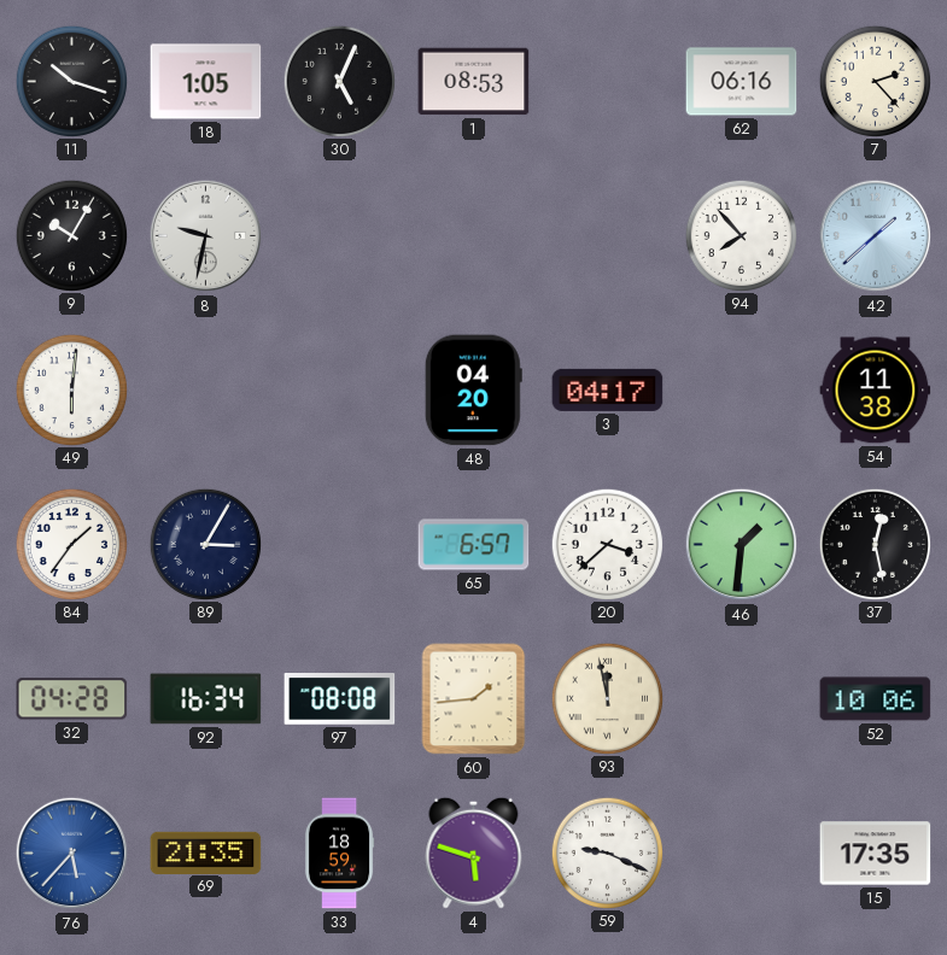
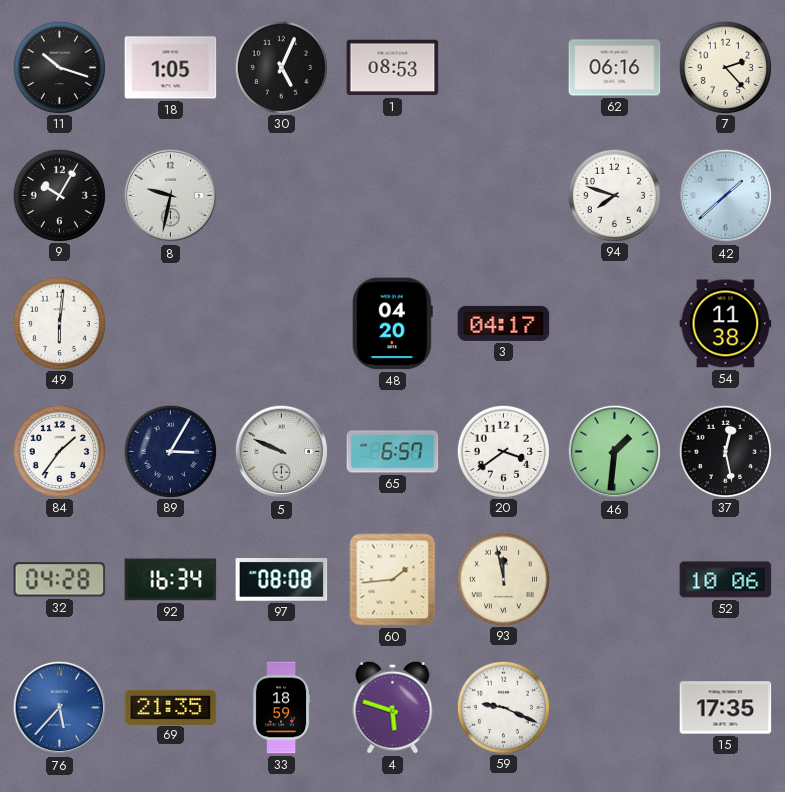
94: 7:53 -> 7:48 (614, 195)
5: none -> 9:49 (282, 452)
20: 3:38 -> 3:39 (503, 451)
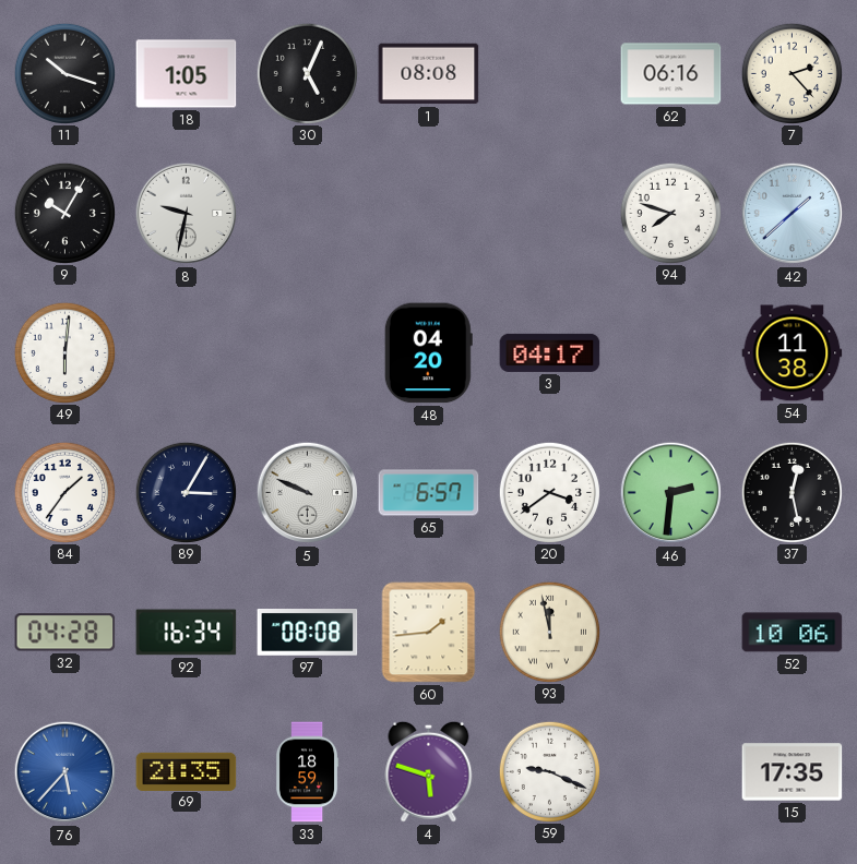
1: 08:53 -> 08:08 (429, 74)
46: 1:31 -> 2:31 (671, 493)
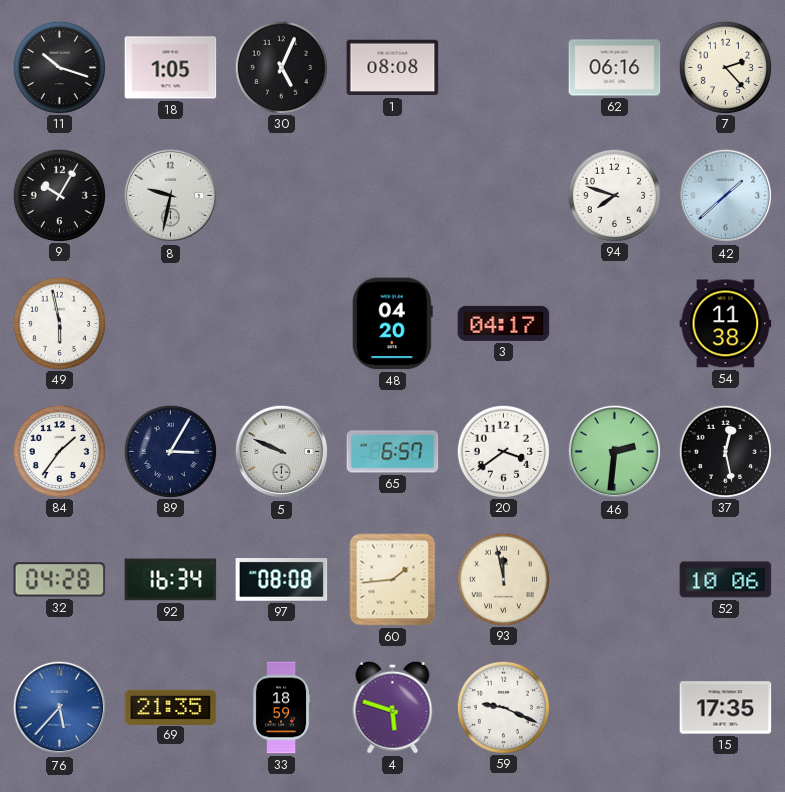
49: 6:01 -> 5:58 (59, 323)
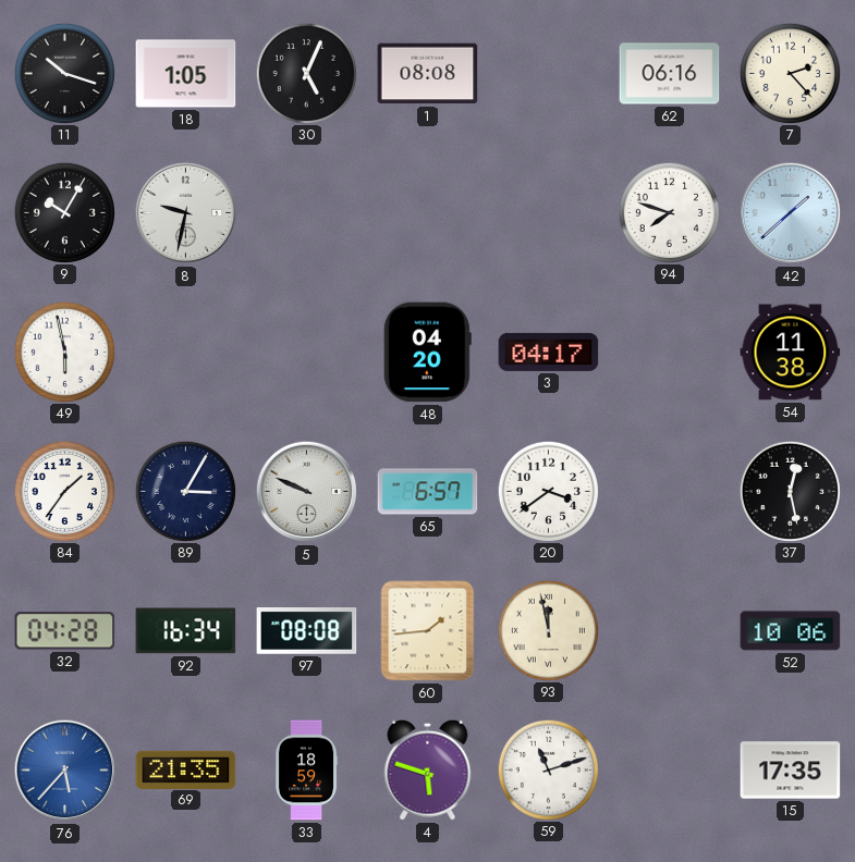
46: 2:31 -> none (615, 452)
59: 9:19 -> 11:12 (548, 769)
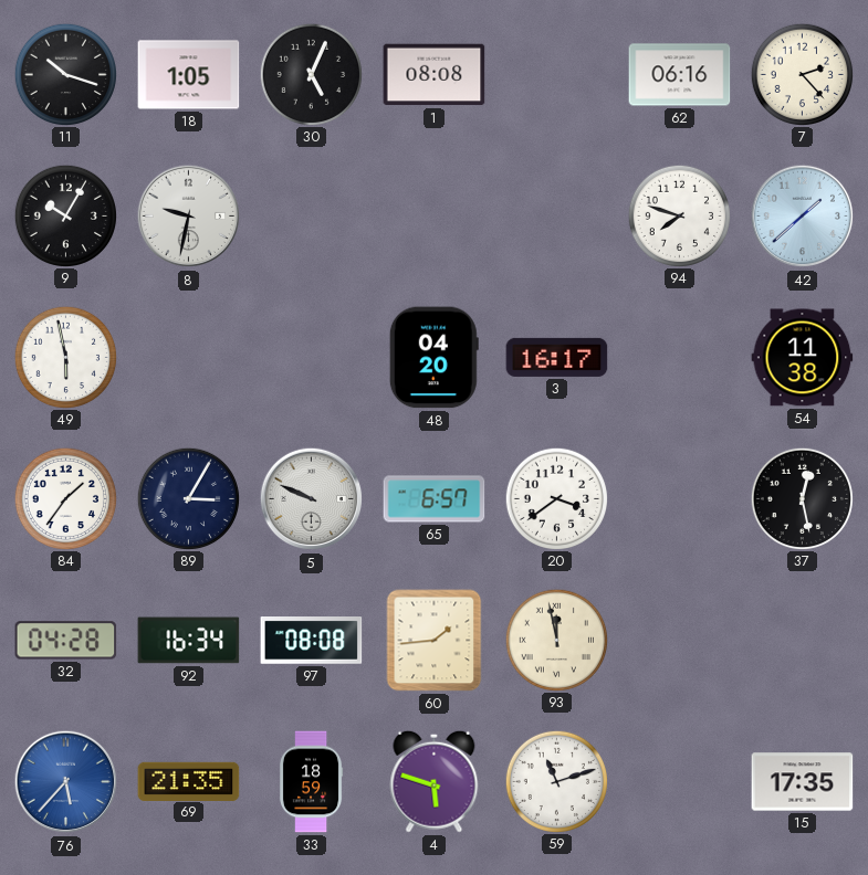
3: 04:17 -> 16:17 (557, 357)
52: 10:06 -> none (791, 631)
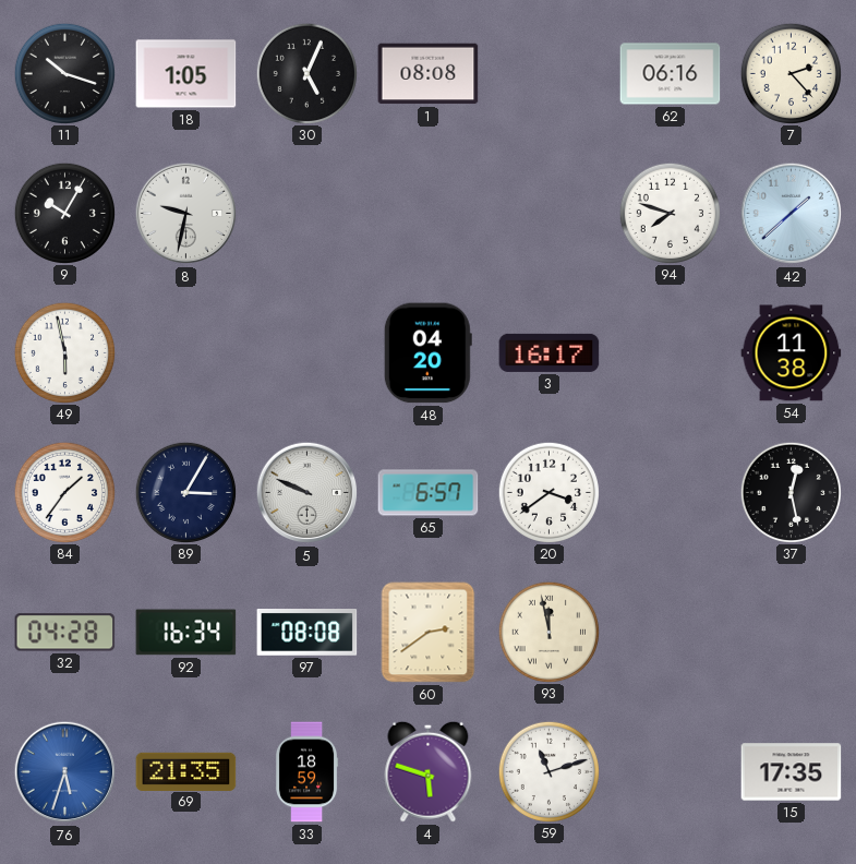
60: 1:44 -> 2:39 (429, 633)
76: 5:37 -> 5:33 (65, 772)
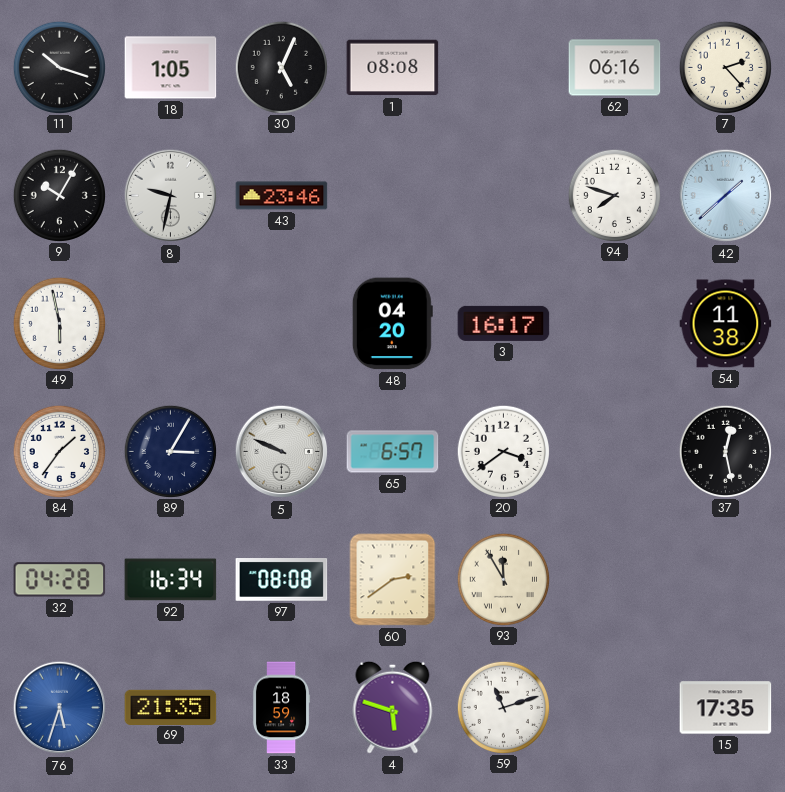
43: none -> 23:46 (282, 196)
93: 11:58 -> 11:55 (503, 579)
